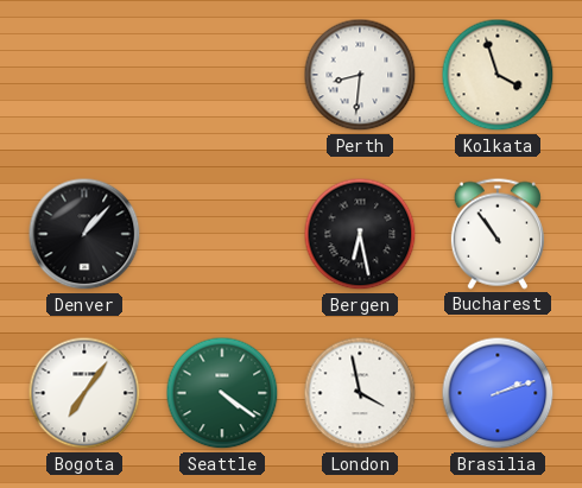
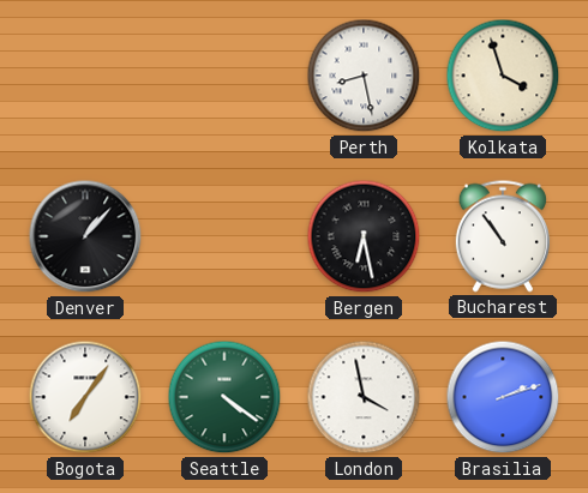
Perth: 8:31 -> 8:28 (364, 76)
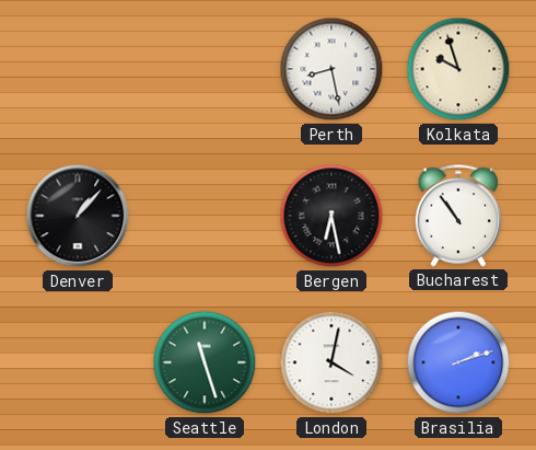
Kolkata: 3:57 -> 9:57 (458, 69)
Bogota: 7:06 -> none (85, 397)
Seattle: 4:21 -> 11:27 (205, 362)
London: 3:58 -> 4:02 (331, 362)
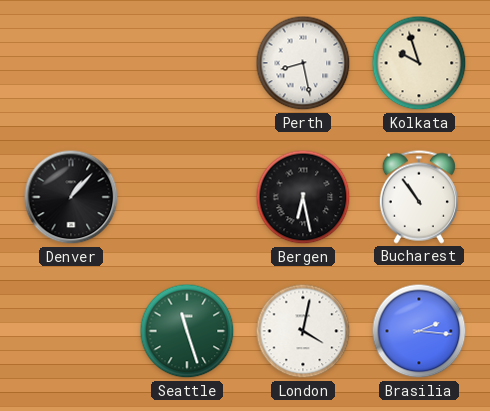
Brasilia: 2:12 -> 2:16 (419, 331)
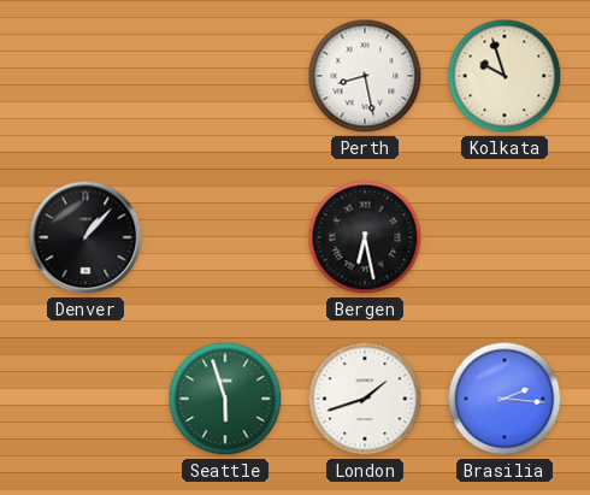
Bucharest: 10:54 -> none (419, 197)
Seattle: 11:27 -> 5:57 (225, 399)
London: 4:02 -> 1:42 (365, 399)
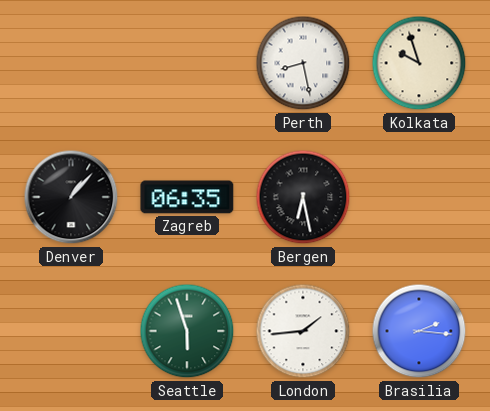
Zagreb: none -> 06:35 (187, 197)
London: 1:42 -> 1:44 (303, 331)
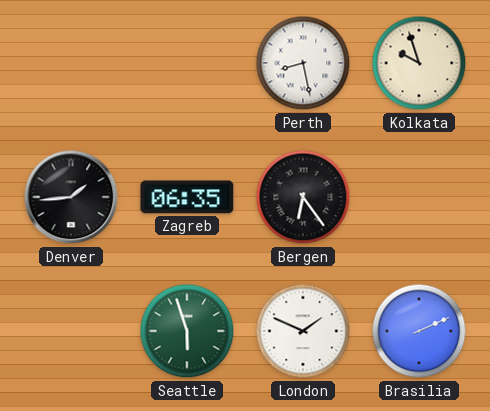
Denver: 1:07 -> 1:44 (71, 197)
Bergen: 6:28 -> 6:24 (303, 197)
London: 1:44 -> 1:49 (303, 331)
Brasilia: 2:16 -> 2:11 (419, 331)
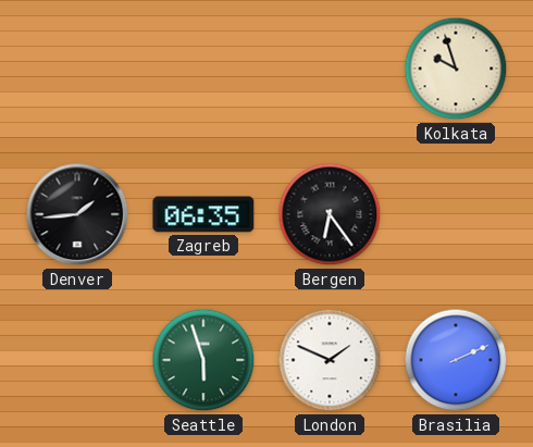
Perth: 8:28 -> none (303, 63)
